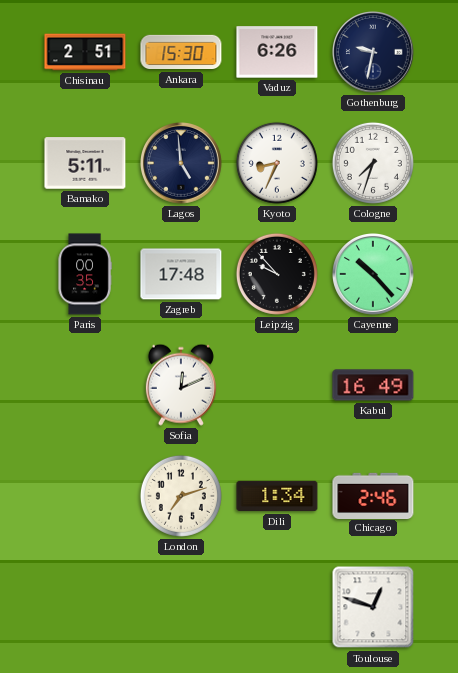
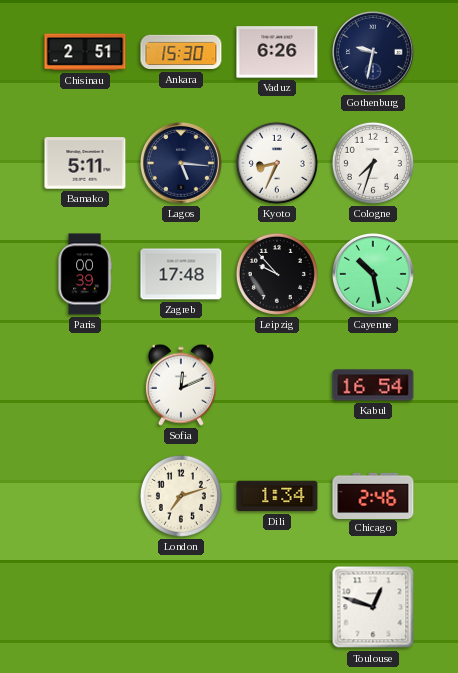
Lagos: 4:59 -> 5:16 (182, 164)
Paris: 00:35 -> 00:39 (85, 274)
Cayenne: 10:23 -> 10:28 (374, 275)
Kabul: 16:49 -> 16:54 (373, 385)
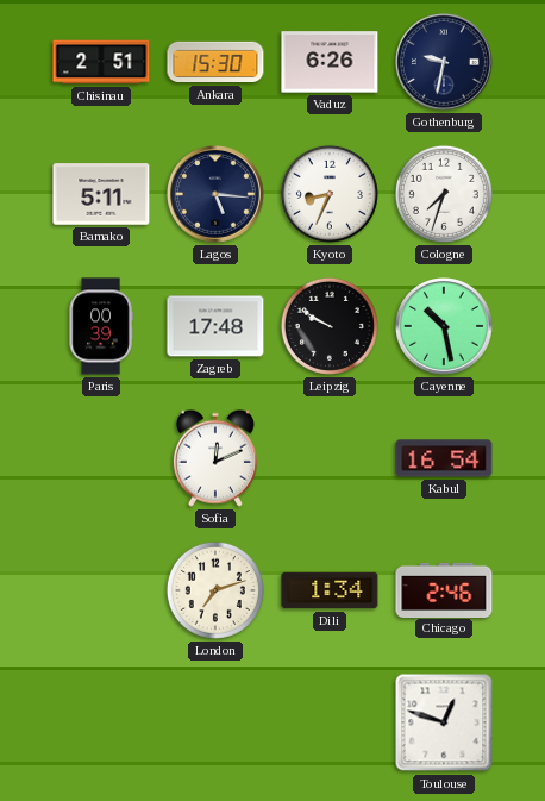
Leipzig: 9:53 -> 9:50 (330, 326)
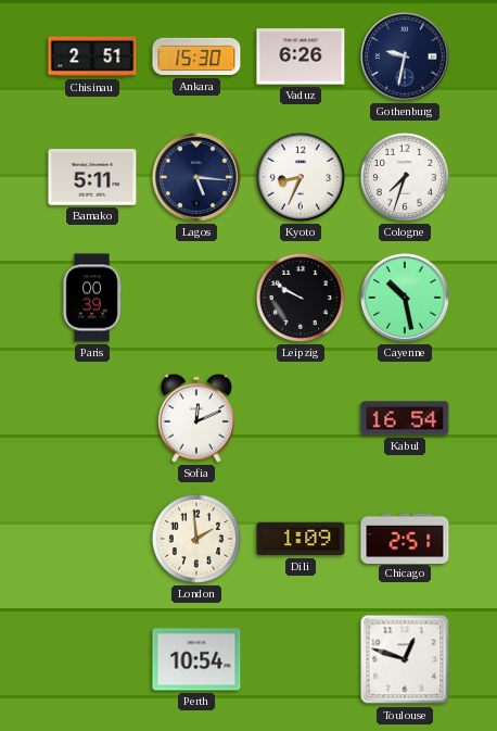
Zagreb: 17:48 -> none (215, 326)
London: 7:12 -> 1:59 (196, 539)
Dili: 1:34 -> 1:09 (301, 539)
Chicago: 2:46 -> 2:51 (405, 538)
Perth: none -> 10:54 (196, 659)
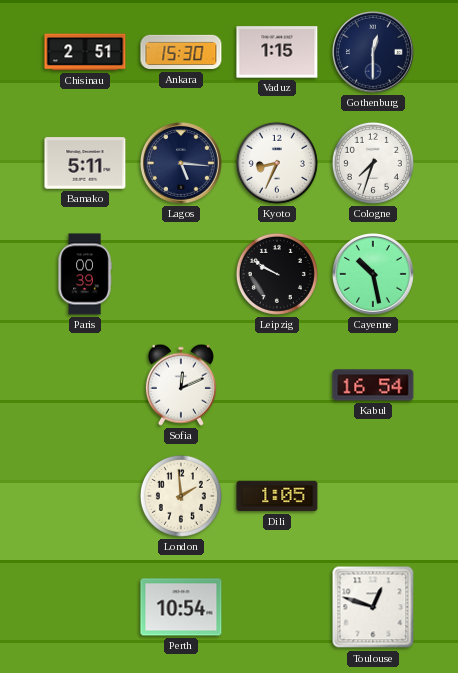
Vaduz: 6:26 -> 1:15 (277, 52)
Gothenburg: 9:32 -> 12:30 (374, 53)
Dili: 1:09 -> 1:05 (277, 496)
Chicago: 2:51 -> none (405, 538)
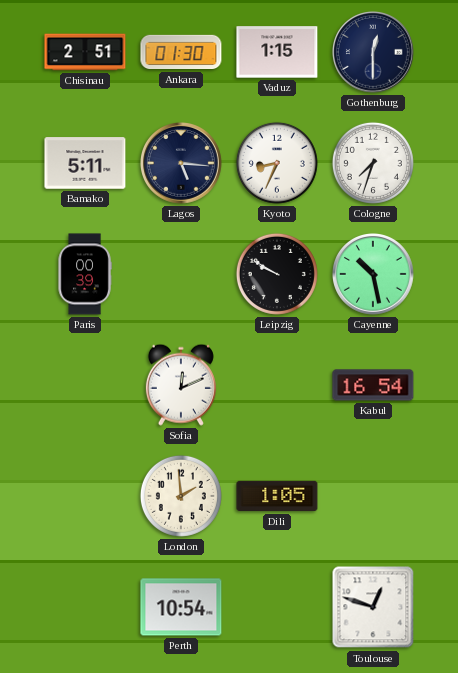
Ankara: 15:30 -> 01:30 (181, 52)
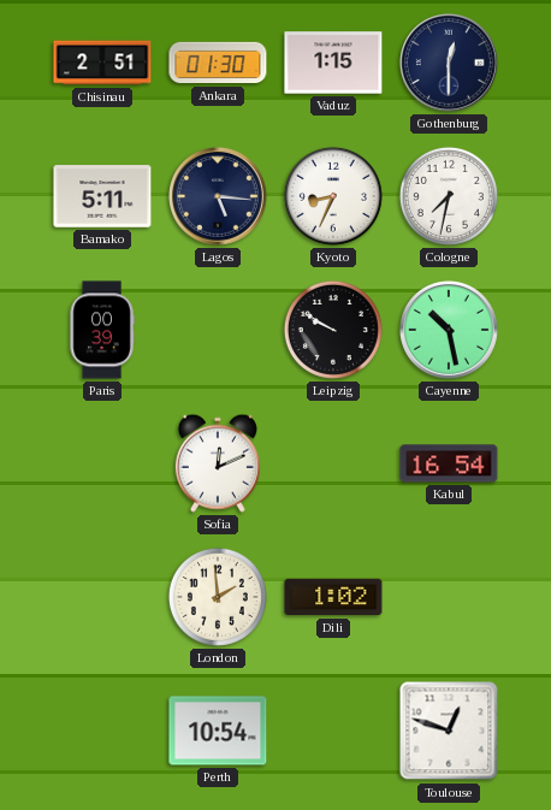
Cologne: 7:33 -> 7:32 (449, 196)
Dili: 1:05 -> 1:02 (333, 597)
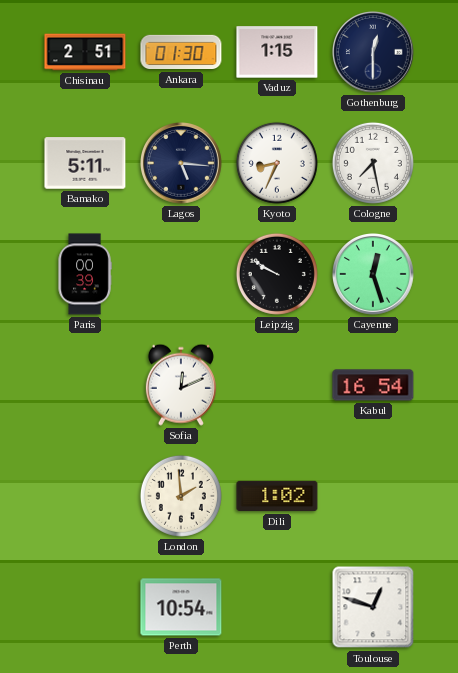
Cologne: 7:32 -> 7:28 (373, 163)
Cayenne: 10:28 -> 12:27 (374, 275)
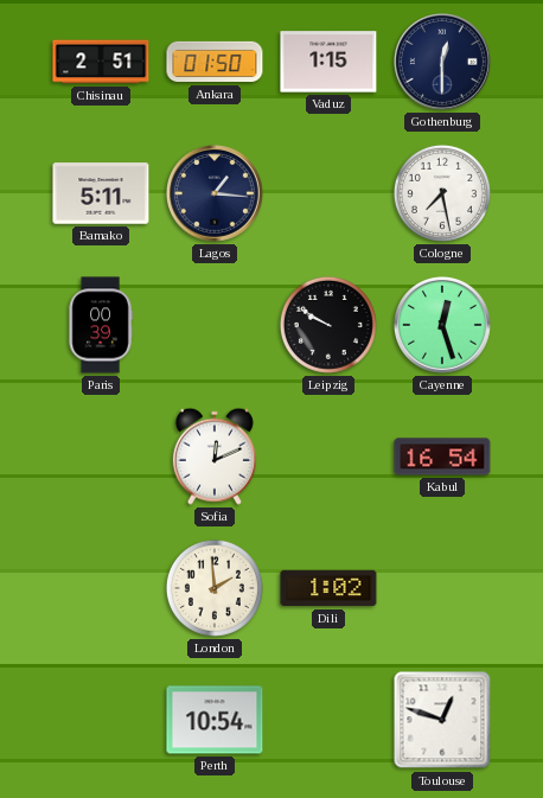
Ankara: 01:30 -> 01:50 (215, 62)
Lagos: 5:16 -> 1:16 (216, 194)
Kyoto: 8:34 -> none (277, 163)
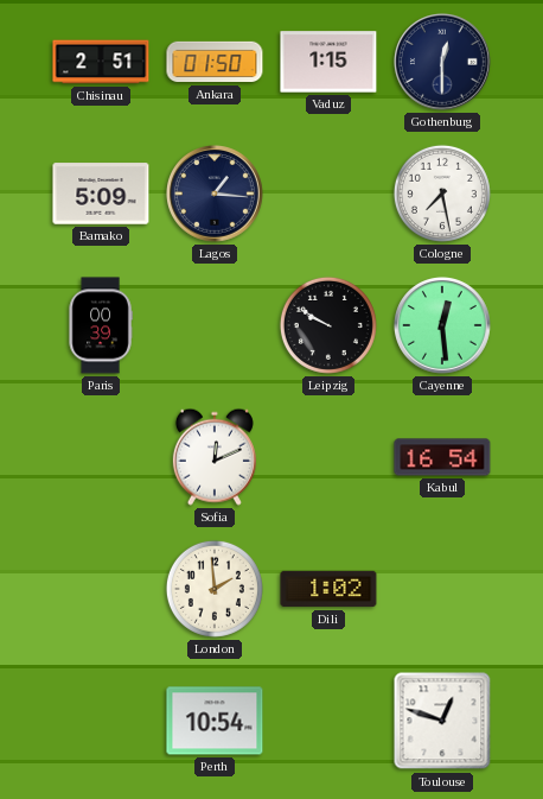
Bamako: 5:11 -> 5:09 (101, 194)
Cayenne: 12:27 -> 12:29 (443, 326)
